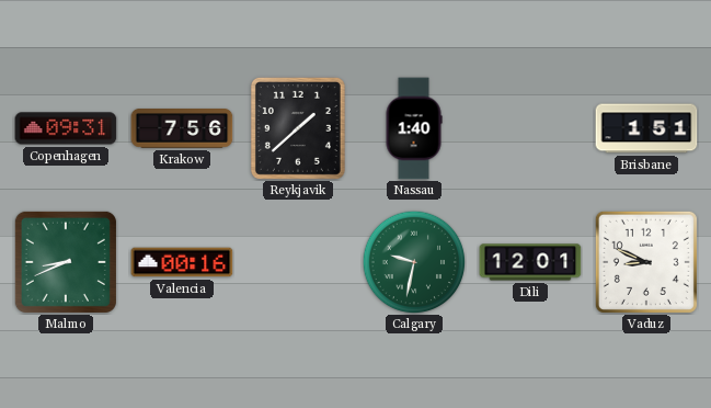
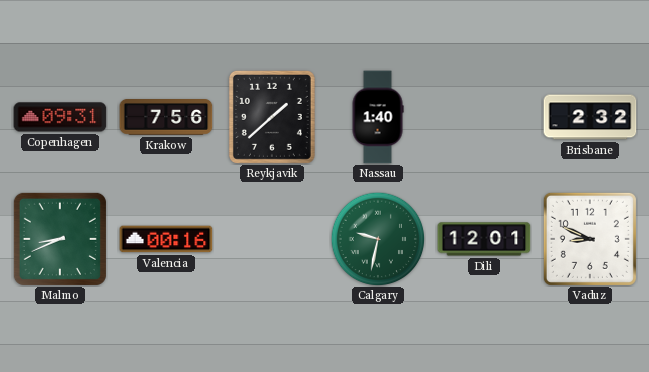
Brisbane: 1:51 -> 2:32 (590, 117)
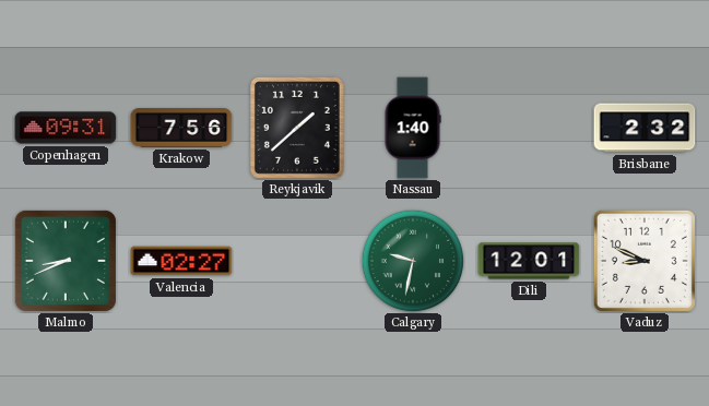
Valencia: 00:16 -> 02:27 (181, 261)
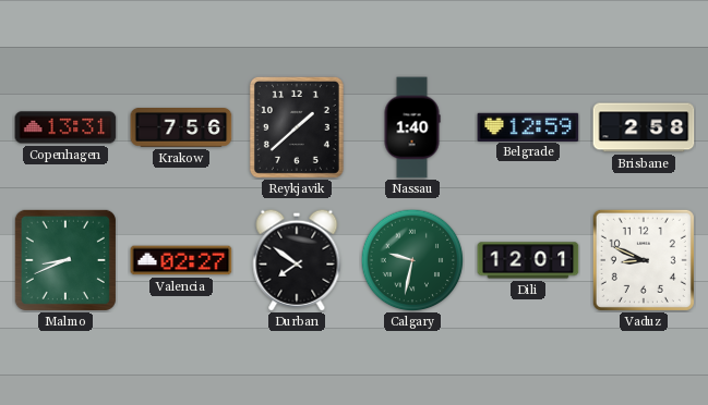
Copenhagen: 09:31 -> 13:31 (65, 127)
Belgrade: none -> 12:59 (528, 126)
Brisbane: 2:32 -> 2:58 (644, 127)
Durban: none -> 7:51 (297, 260)
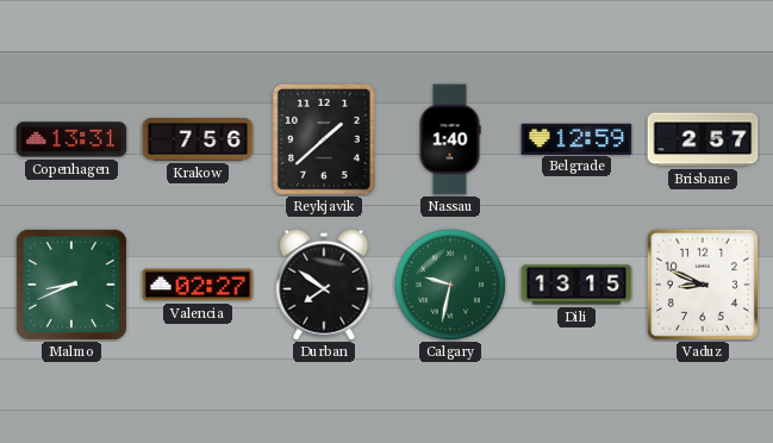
Brisbane: 2:58 -> 2:57 (703, 139)
Dili: 12:01 -> 13:15 (576, 285)
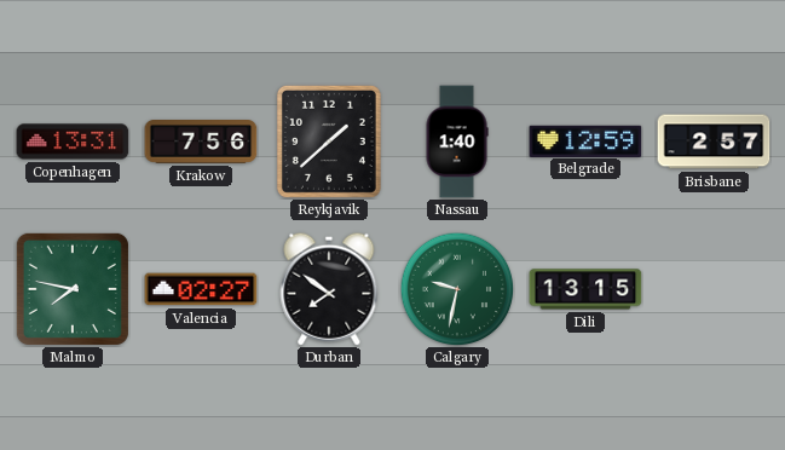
Malmo: 8:41 -> 7:47 (73, 289)
Vaduz: 8:49 -> none (703, 285)
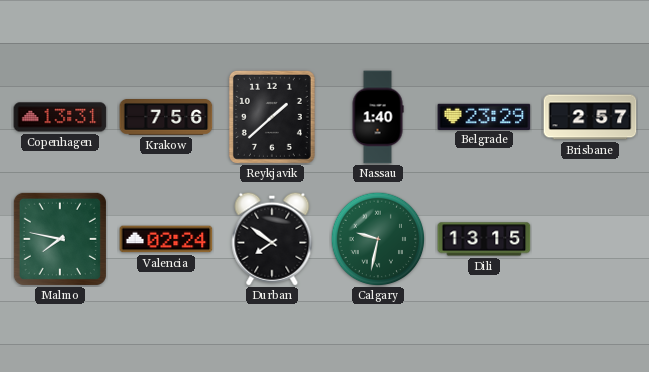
Belgrade: 12:59 -> 23:29 (484, 116)
Valencia: 02:27 -> 02:24 (166, 239)
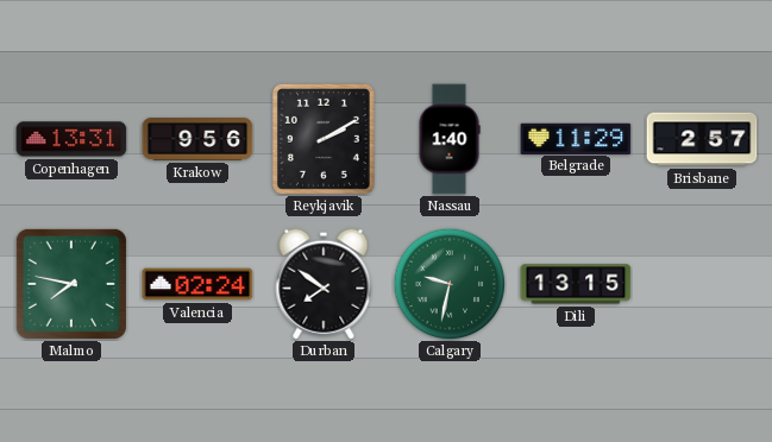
Krakow: 7:56 -> 9:56 (197, 140)
Reykjavik: 1:38 -> 2:10 (324, 139)
Belgrade: 23:29 -> 11:29 (576, 138)
